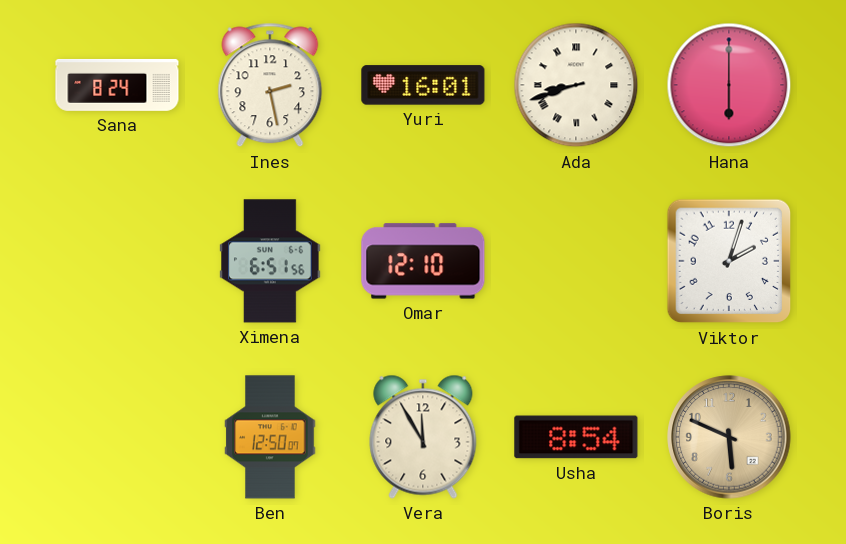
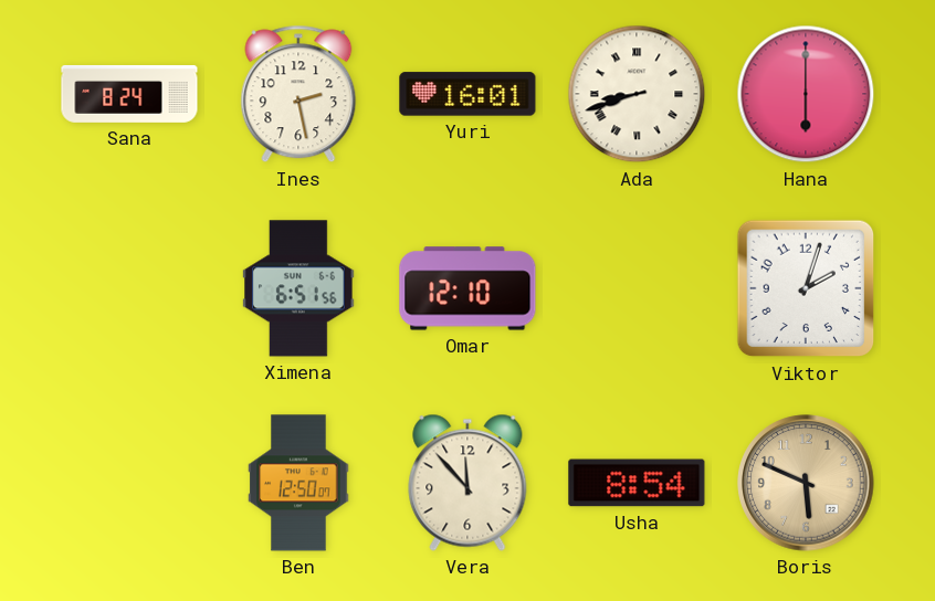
Vera: 11:55 -> 11:53 (467, 483)
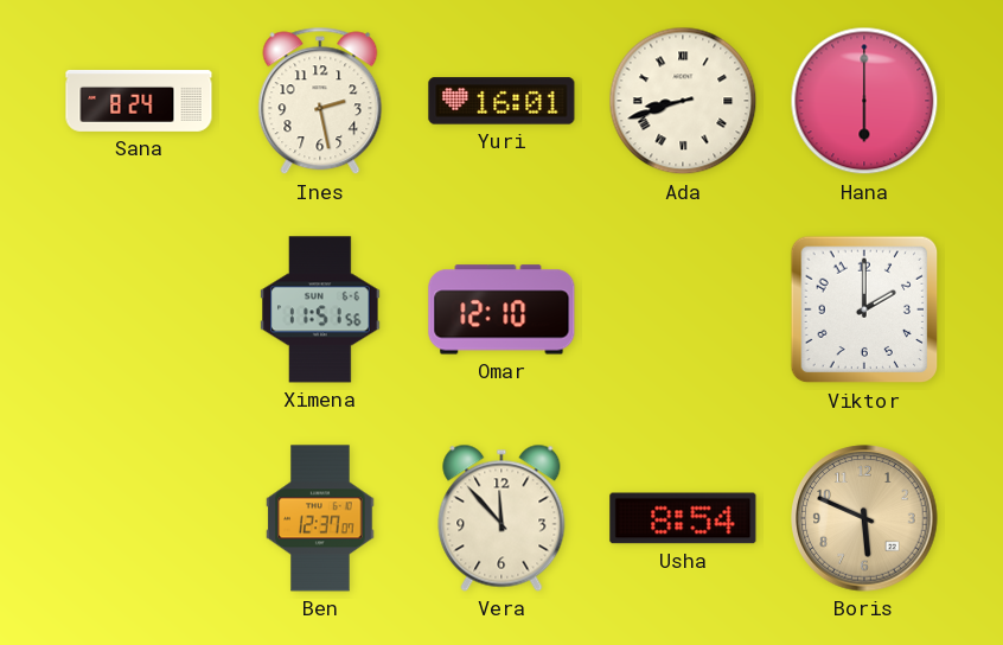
Ximena: 6:51 -> 11:51 (320, 309)
Viktor: 2:03 -> 2:00 (864, 309)
Ben: 12:50 -> 12:37 (320, 518)
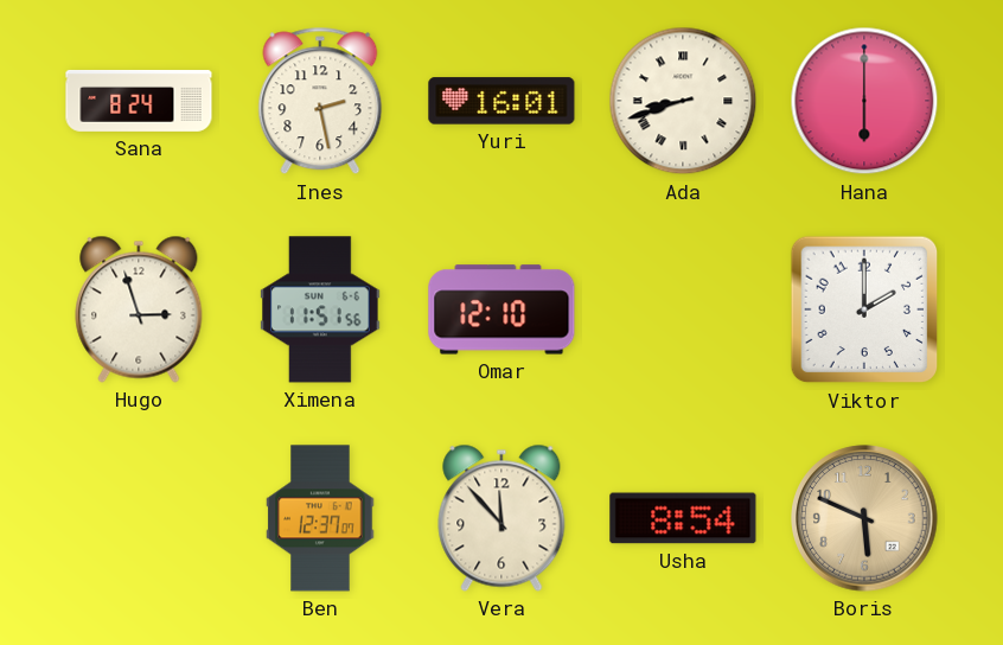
Hugo: none -> 2:57 (139, 309)
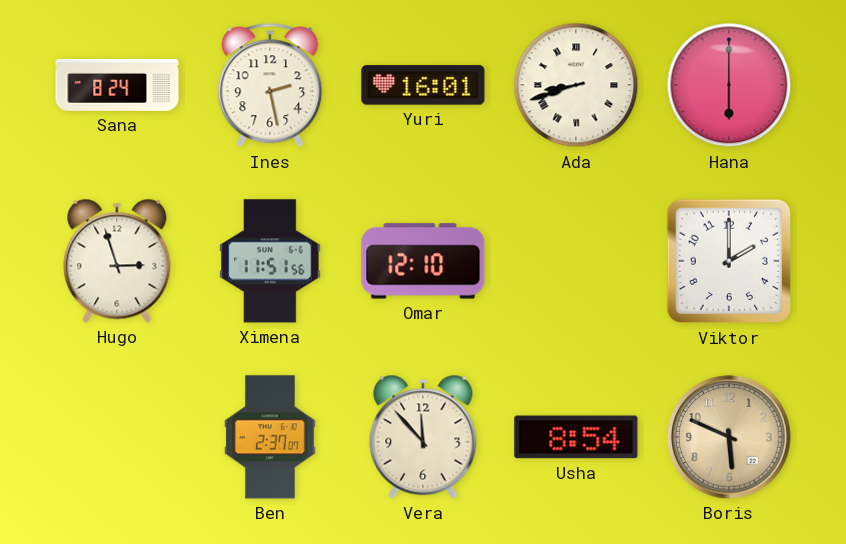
Ben: 12:37 -> 2:37 (270, 437)
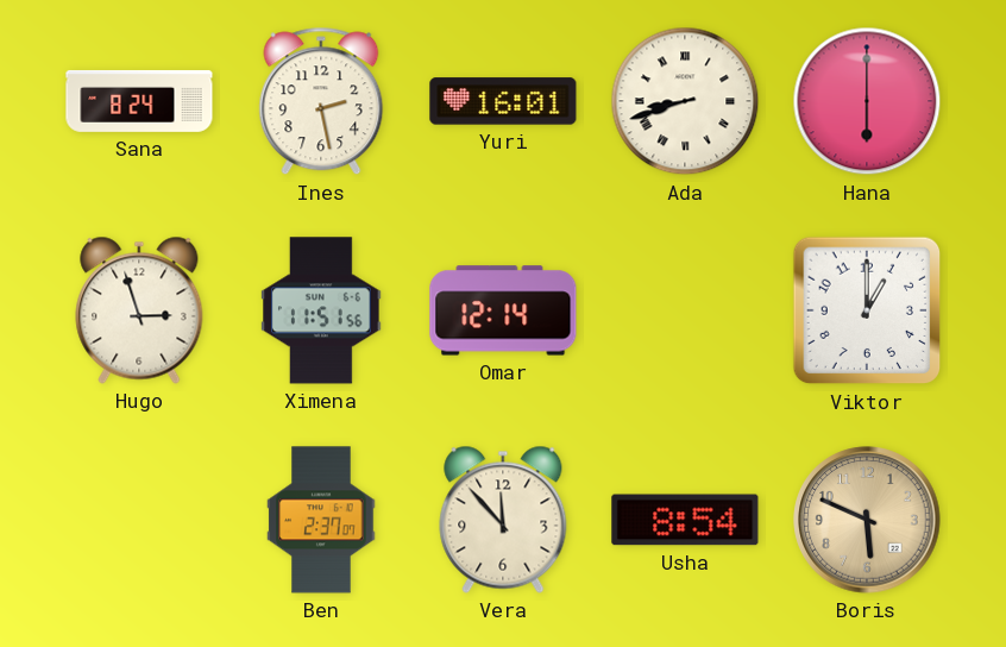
Omar: 12:10 -> 12:14 (503, 310)
Viktor: 2:00 -> 1:00 (867, 310)
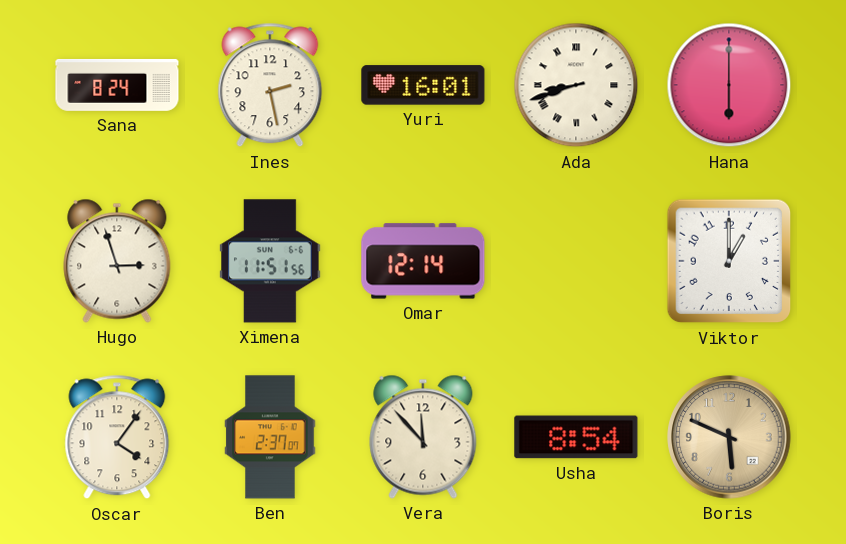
Oscar: none -> 4:06 (117, 437)
